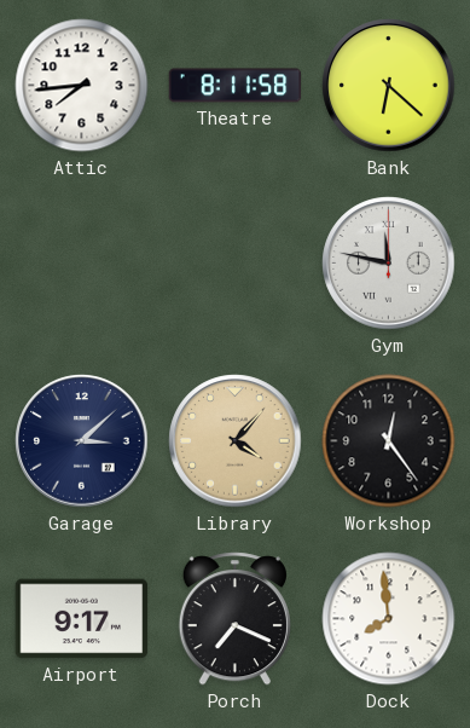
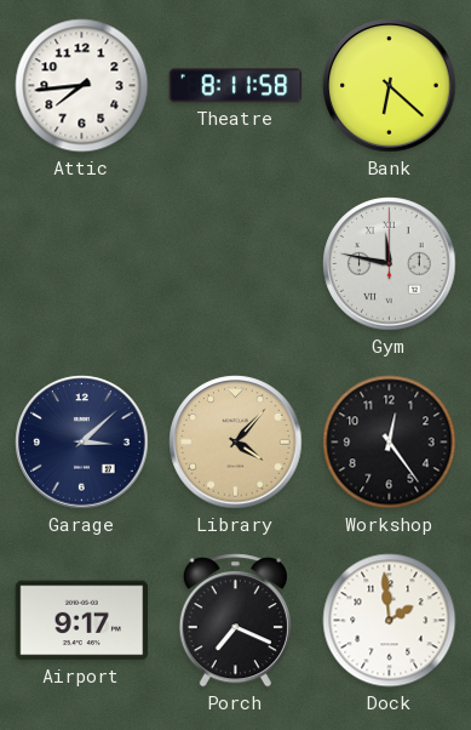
Dock: 7:59 -> 1:59 (390, 621)
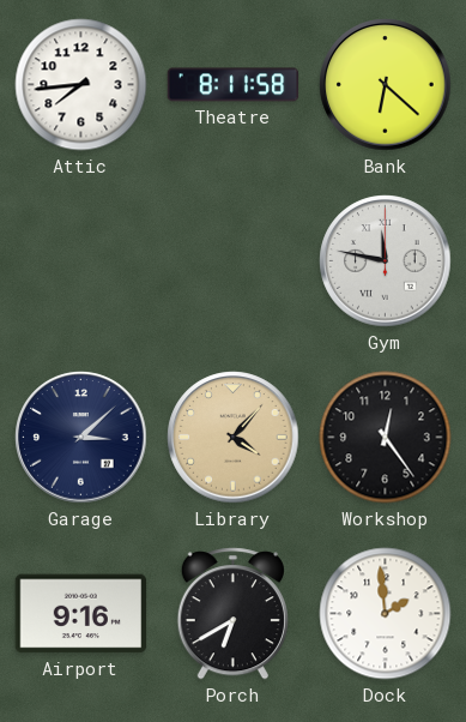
Airport: 9:17 -> 9:16 (81, 614)
Porch: 7:19 -> 6:40 (232, 614)
